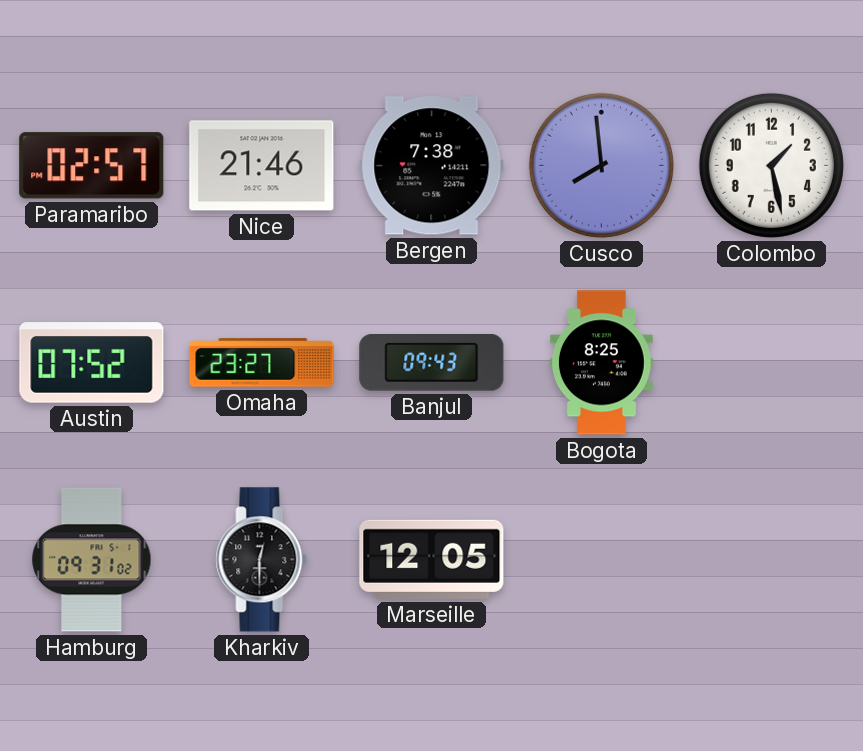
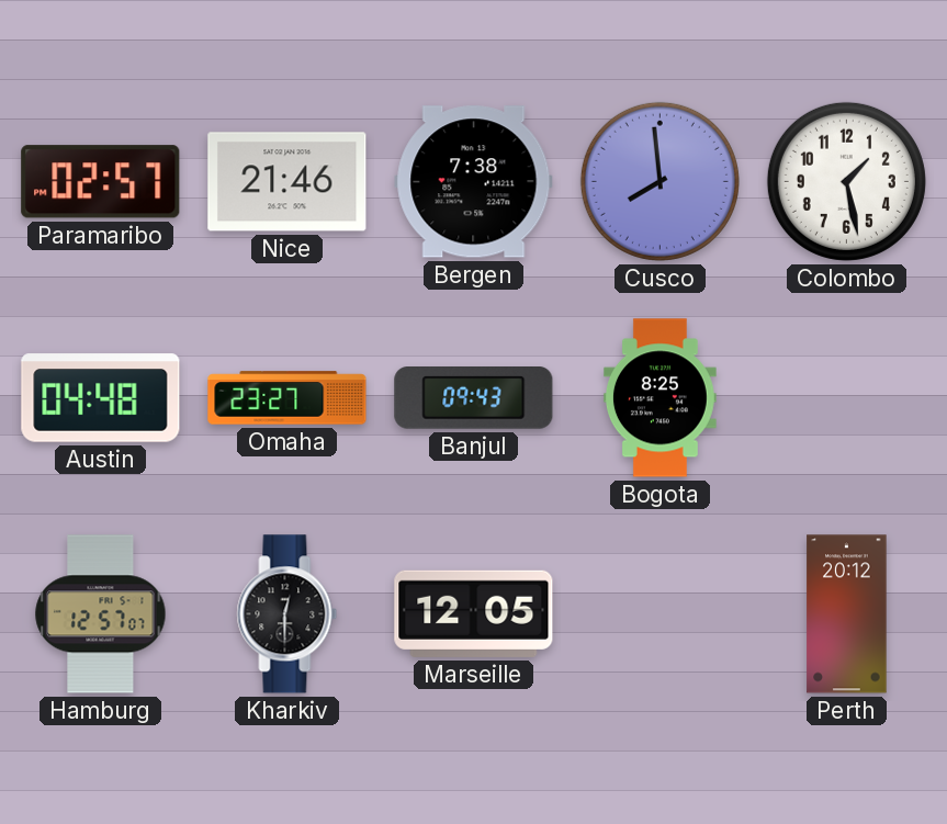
Austin: 07:52 -> 04:48 (101, 398)
Hamburg: 09:31 -> 12:57 (101, 614)
Perth: none -> 20:12 (847, 614)
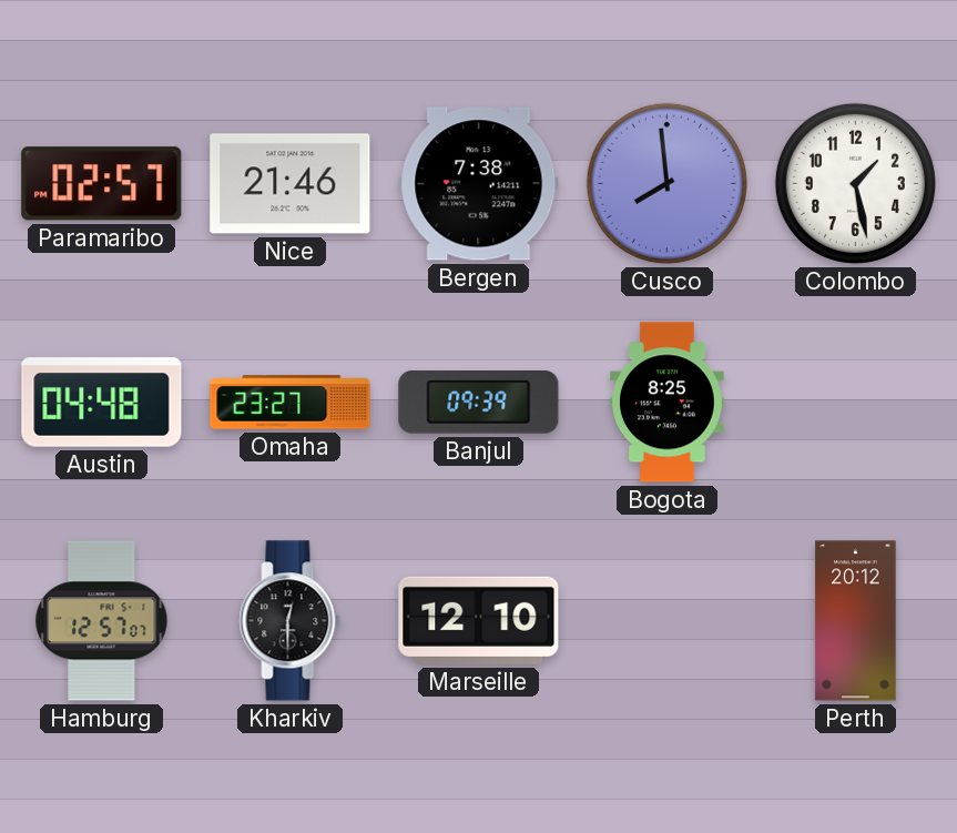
Banjul: 09:43 -> 09:39 (479, 403)
Marseille: 12:05 -> 12:10 (479, 620)
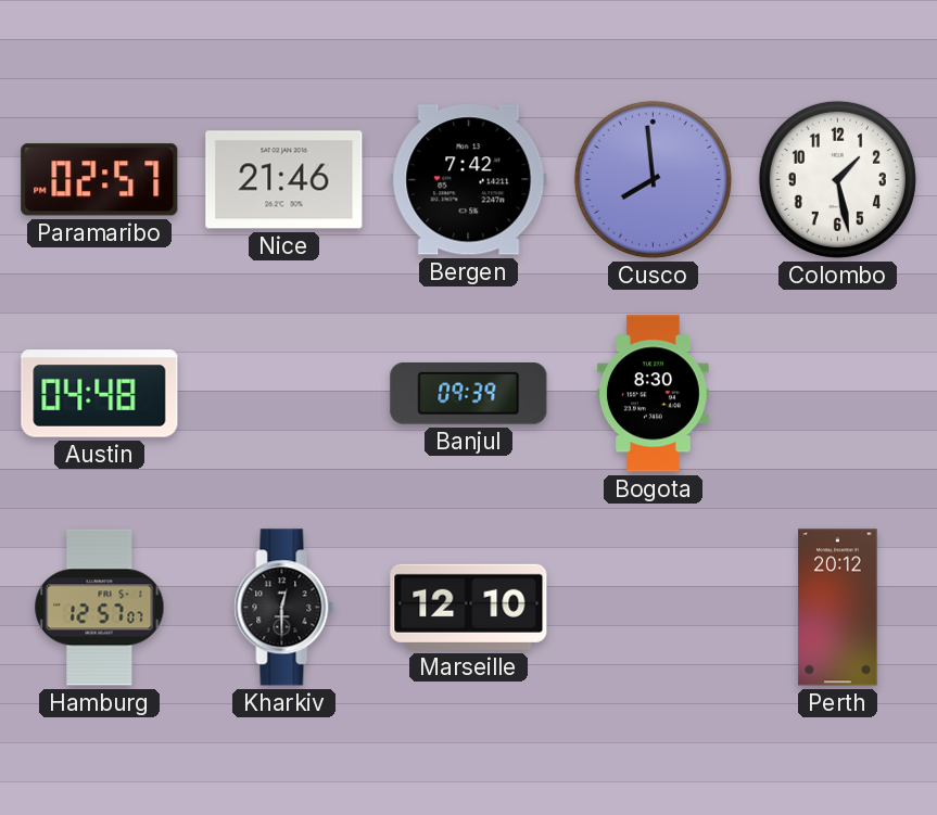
Bergen: 7:38 -> 7:42 (469, 180)
Omaha: 23:27 -> none (291, 403)
Bogota: 8:25 -> 8:30 (653, 394)
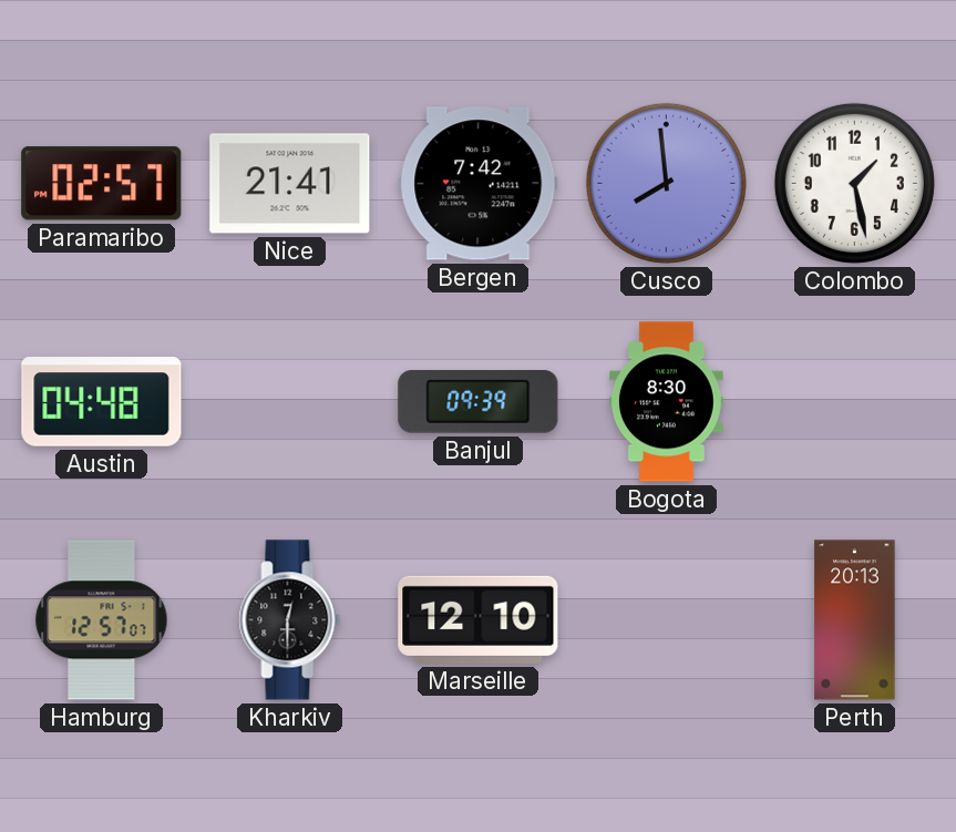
Nice: 21:46 -> 21:41 (290, 184)
Perth: 20:12 -> 20:13 (855, 620)
